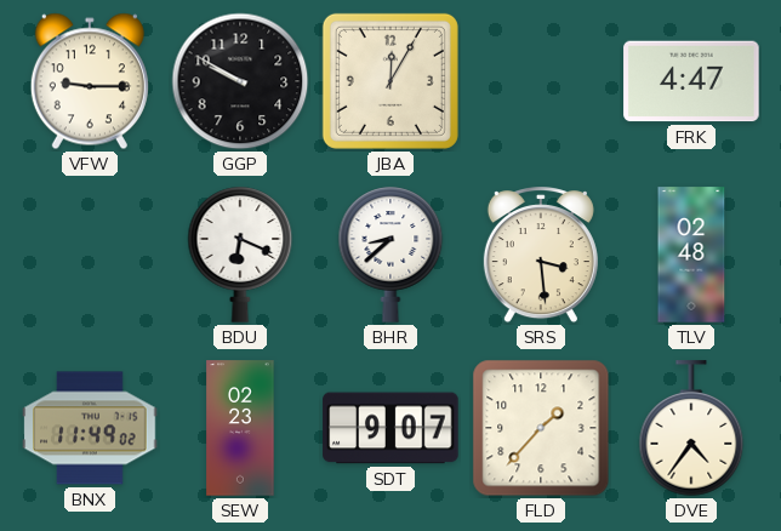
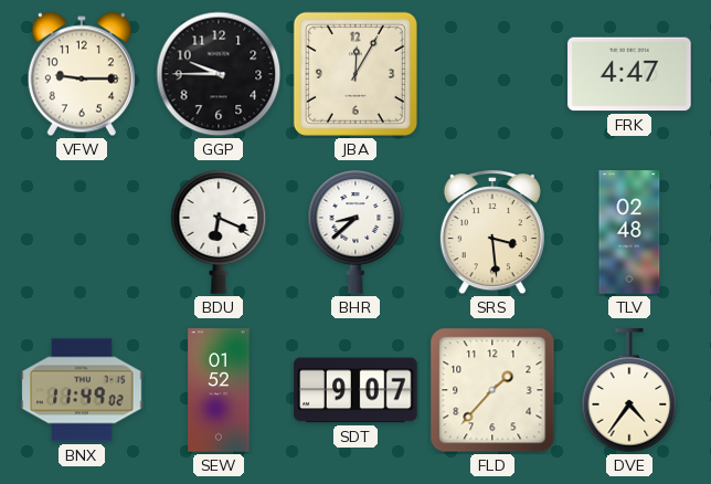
GGP: 9:50 -> 9:45 (219, 74)
SEW: 02:23 -> 01:52 (219, 390)
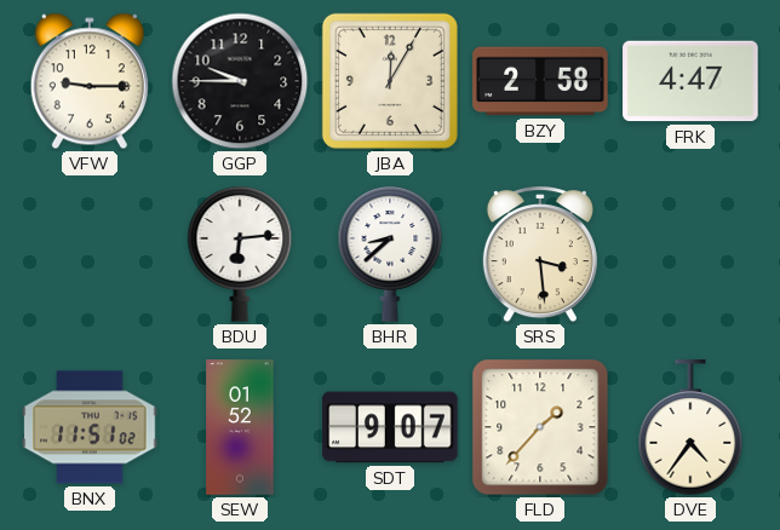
BZY: none -> 2:58 (540, 81)
BDU: 6:19 -> 6:14 (240, 254)
TLV: 02:48 -> none (629, 232)
BNX: 11:49 -> 11:51 (90, 427)
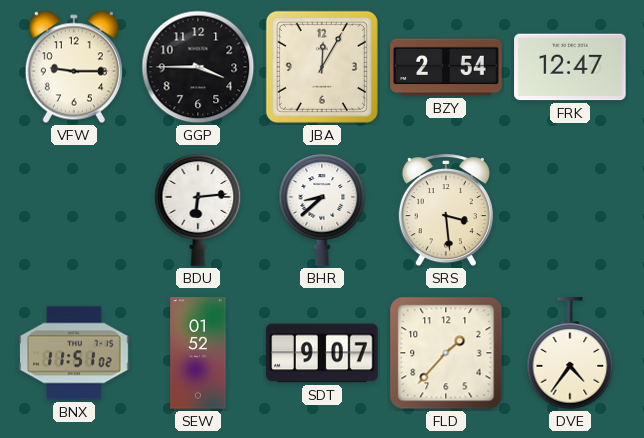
GGP: 9:45 -> 3:45 (198, 67)
BZY: 2:58 -> 2:54 (446, 67)
FRK: 4:47 -> 12:47 (570, 67)
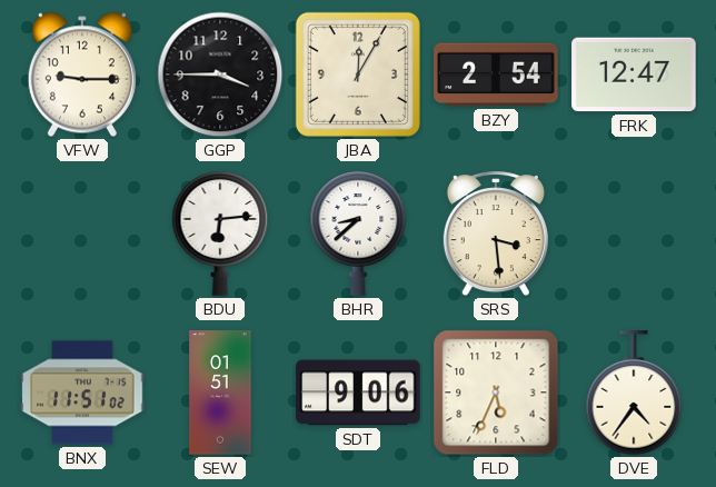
SEW: 01:52 -> 01:51 (220, 392)
SDT: 9:07 -> 9:06 (358, 392)
FLD: 1:37 -> 5:34 (496, 392)
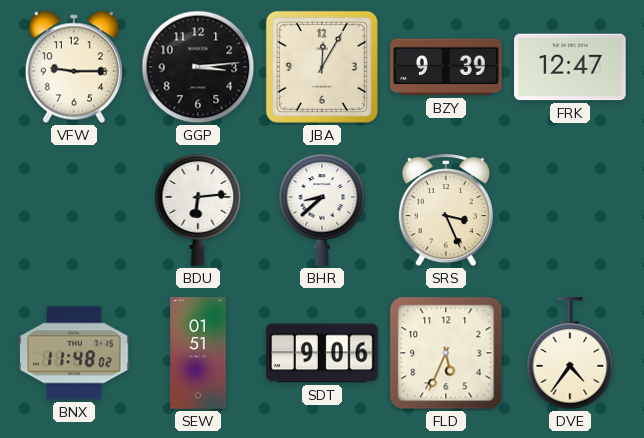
GGP: 3:45 -> 3:14 (198, 67)
BZY: 2:54 -> 9:39 (446, 67)
SRS: 3:29 -> 3:26 (446, 211)
BNX: 11:51 -> 11:48 (74, 353)
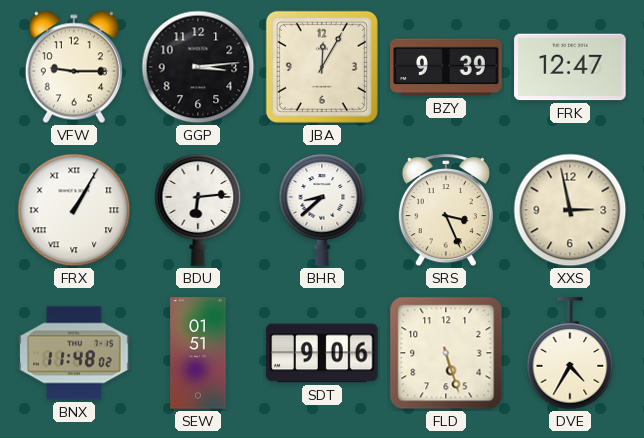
FRX: none -> 1:05 (74, 210)
XXS: none -> 2:58 (570, 210)
FLD: 5:34 -> 5:27 (446, 353)
DVE: 4:36 -> 4:35 (570, 354)
